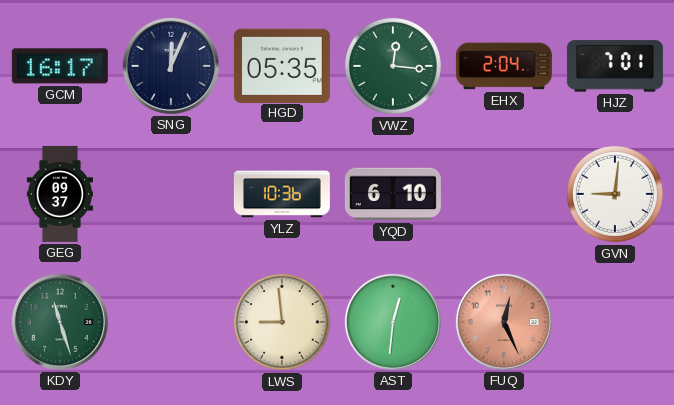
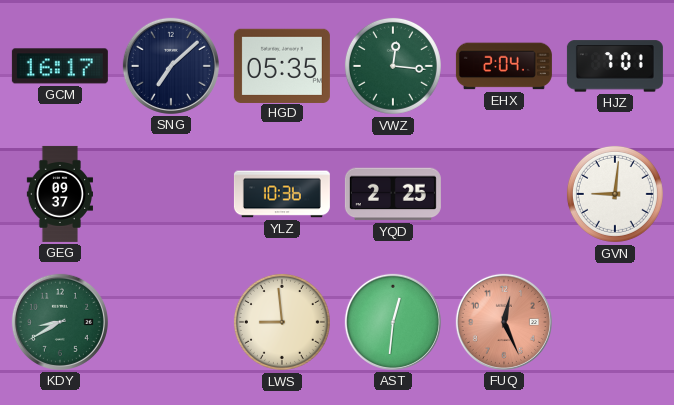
SNG: 12:04 -> 7:08 (171, 66)
YQD: 6:10 -> 2:25 (393, 194)
KDY: 11:27 -> 8:40 (60, 322)
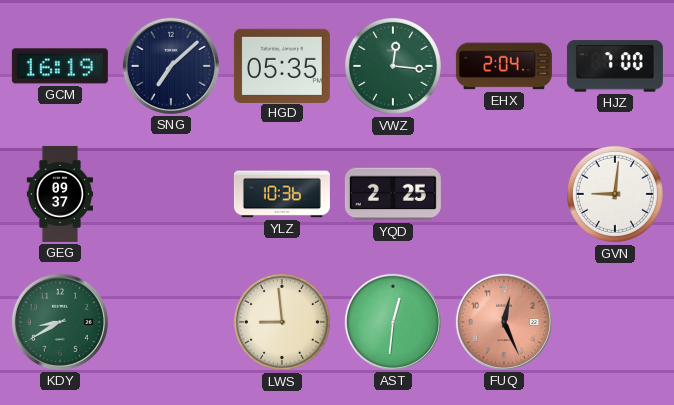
GCM: 16:17 -> 16:19 (60, 66)
HJZ: 7:01 -> 7:00 (615, 66)
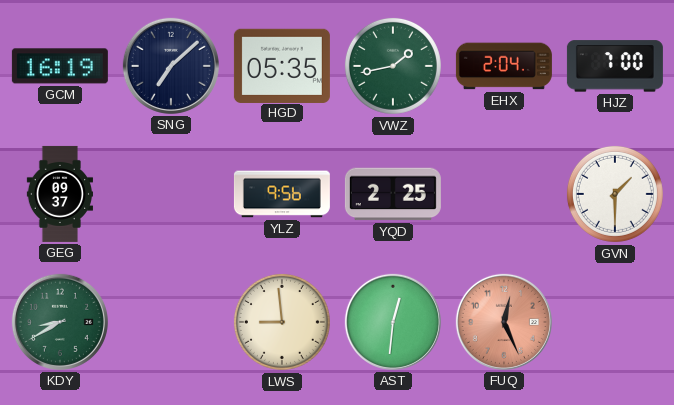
VWZ: 12:16 -> 1:43 (393, 66)
YLZ: 10:36 -> 9:56 (282, 194)
GVN: 9:01 -> 1:30 (615, 194)
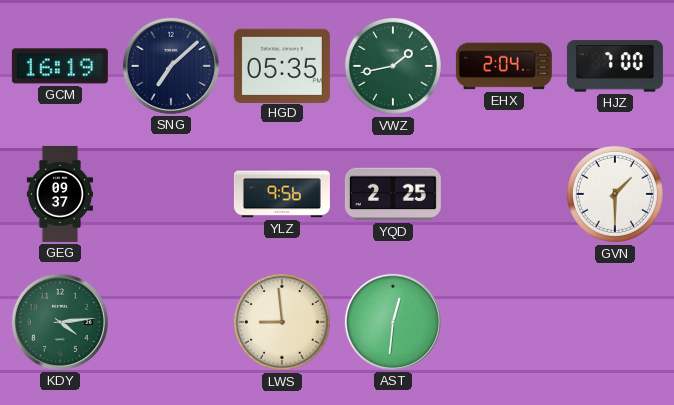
KDY: 8:40 -> 4:14 (60, 322)
FUQ: 12:26 -> none (504, 322)
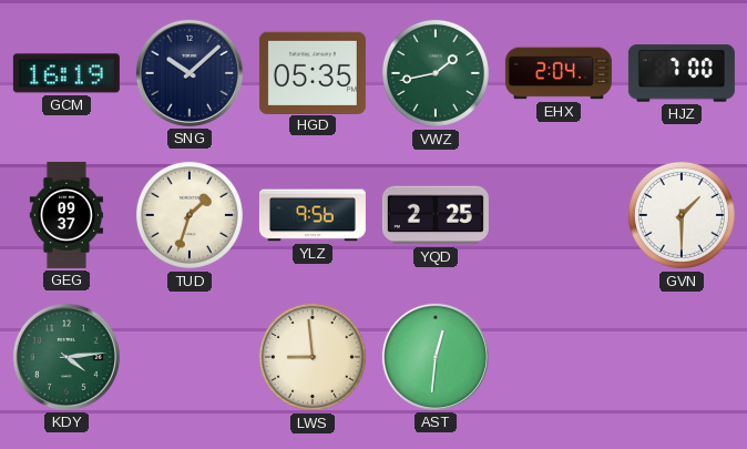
SNG: 7:08 -> 10:08 (190, 73)
TUD: none -> 1:33 (190, 215)
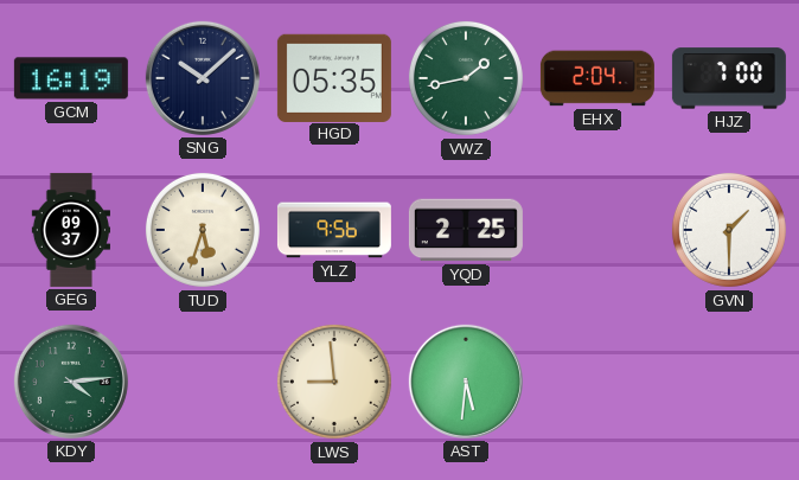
TUD: 1:33 -> 5:33 (203, 230)
AST: 12:31 -> 5:31 (466, 382)
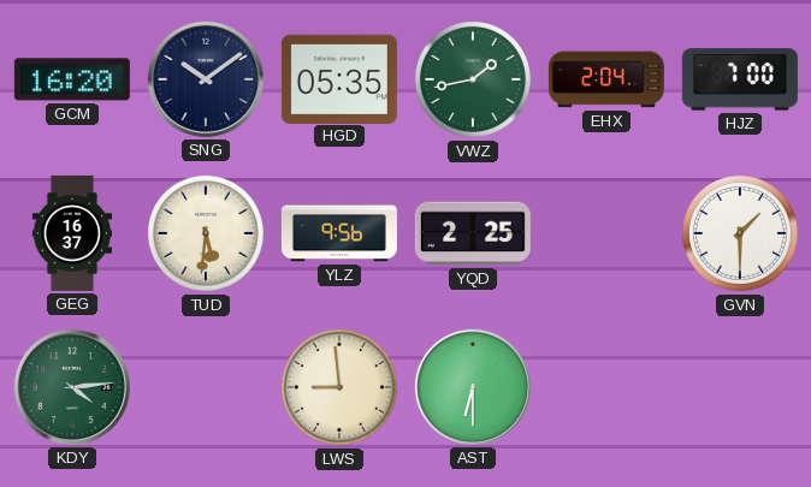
GCM: 16:19 -> 16:20 (72, 79)
SNG: 10:08 -> 10:09 (206, 79)
GEG: 09:37 -> 16:37 (72, 233)
TUD: 5:33 -> 5:31 (206, 233)
AST: 5:31 -> 6:30 (473, 387)
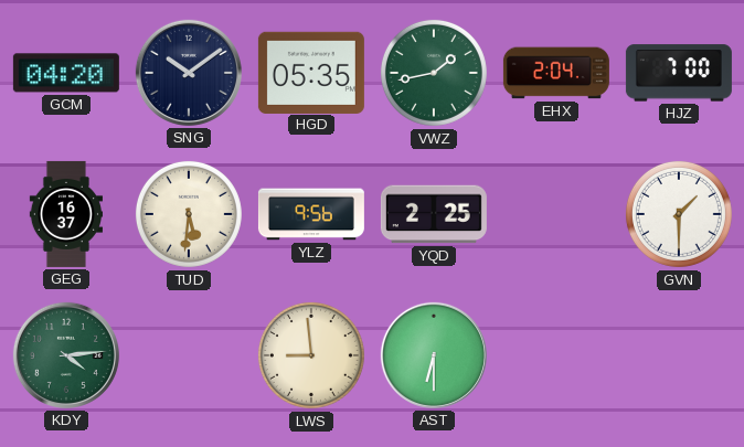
GCM: 16:20 -> 04:20 (66, 73)
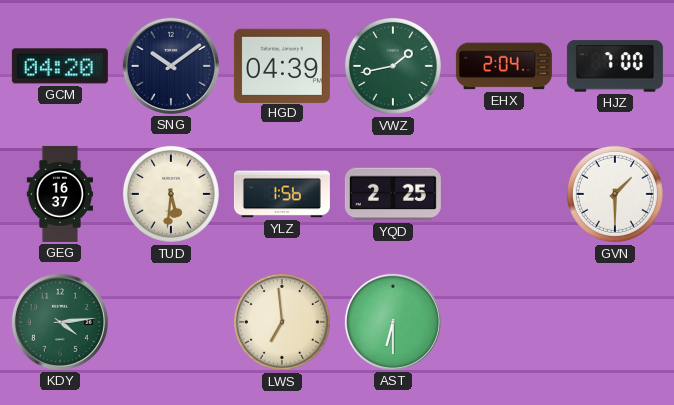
HGD: 05:35 -> 04:39 (282, 65)
YLZ: 9:56 -> 1:56 (282, 194)
LWS: 8:59 -> 6:59 (282, 322)
